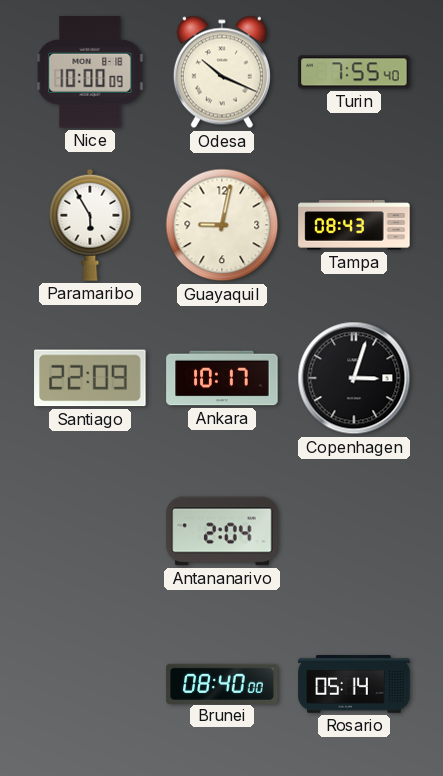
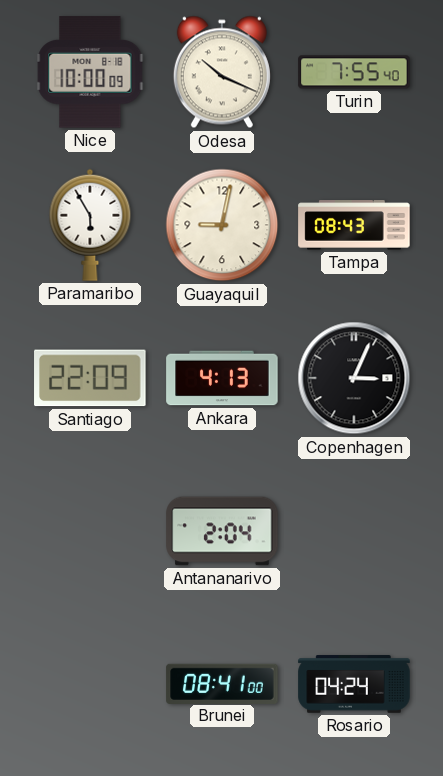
Ankara: 10:17 -> 4:13 (222, 378)
Copenhagen: 3:03 -> 3:04 (354, 378)
Brunei: 08:40 -> 08:41 (222, 683)
Rosario: 05:14 -> 04:24 (354, 684)
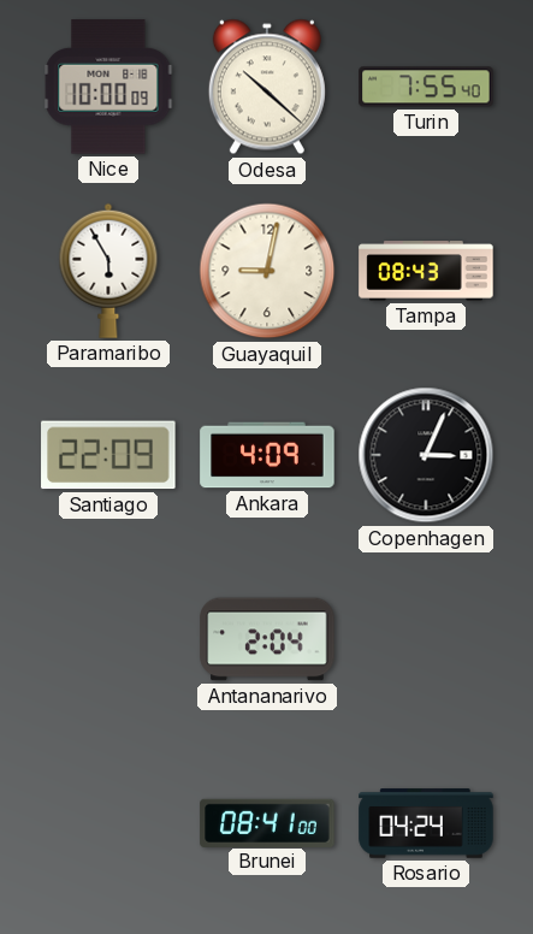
Odesa: 10:19 -> 10:22 (267, 87)
Ankara: 4:13 -> 4:09 (267, 455)
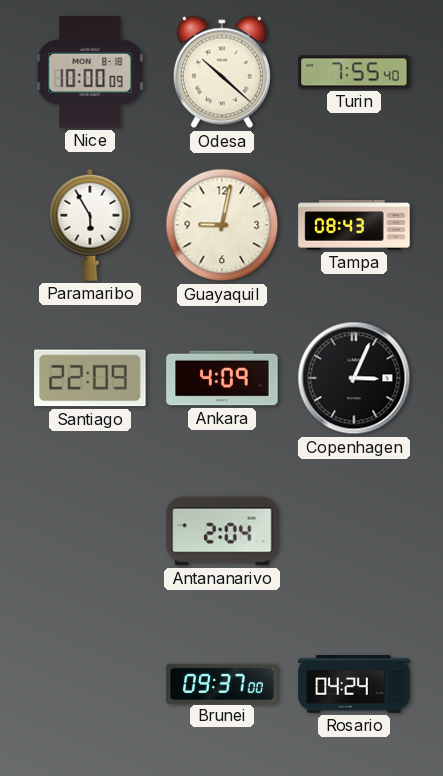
Brunei: 08:41 -> 09:37 (222, 683)
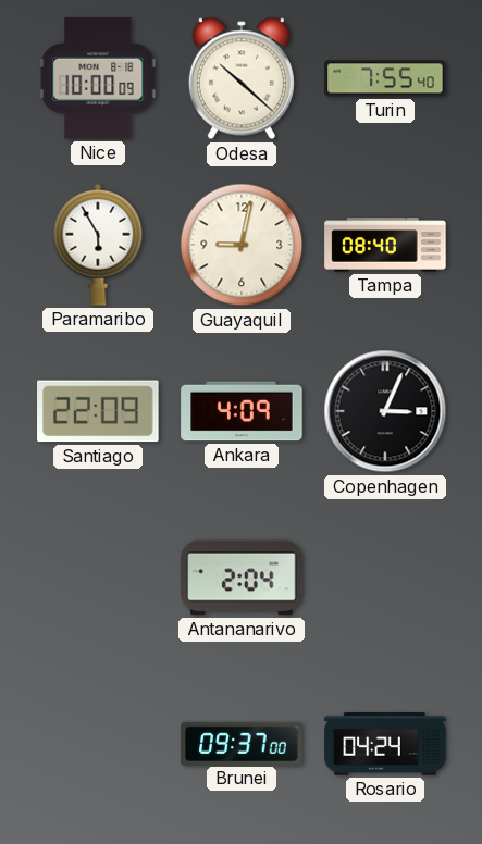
Tampa: 08:43 -> 08:40 (385, 245)
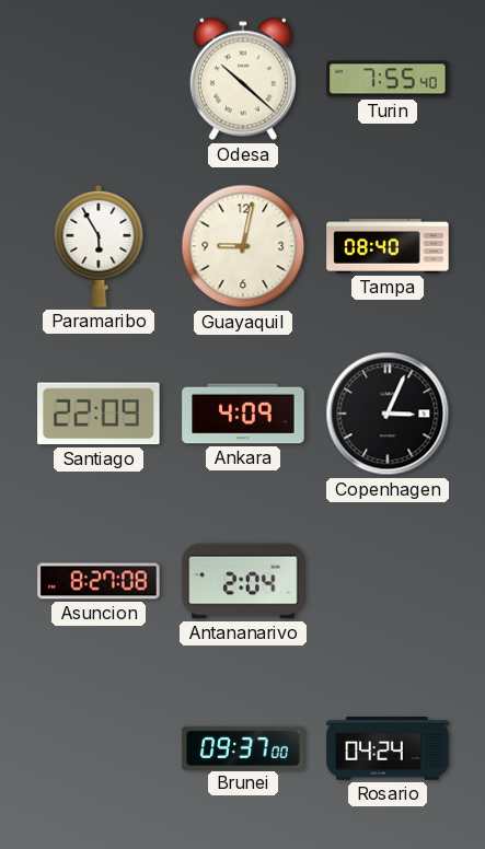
Nice: 10:00 -> none (98, 78)
Asuncion: none -> 8:27 (99, 581)
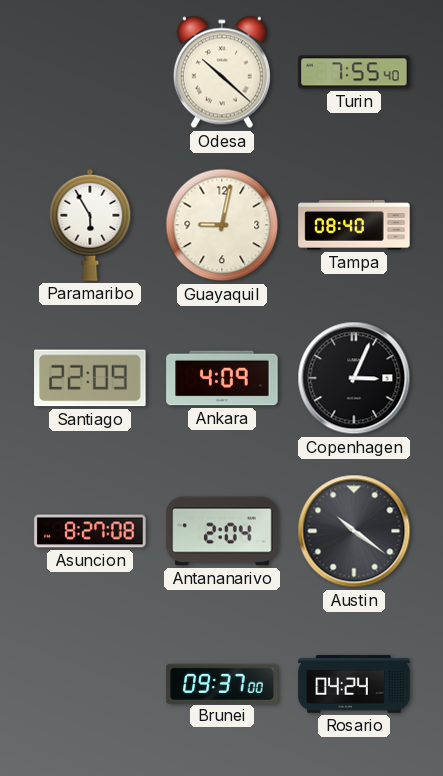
Austin: none -> 10:21 (354, 531)
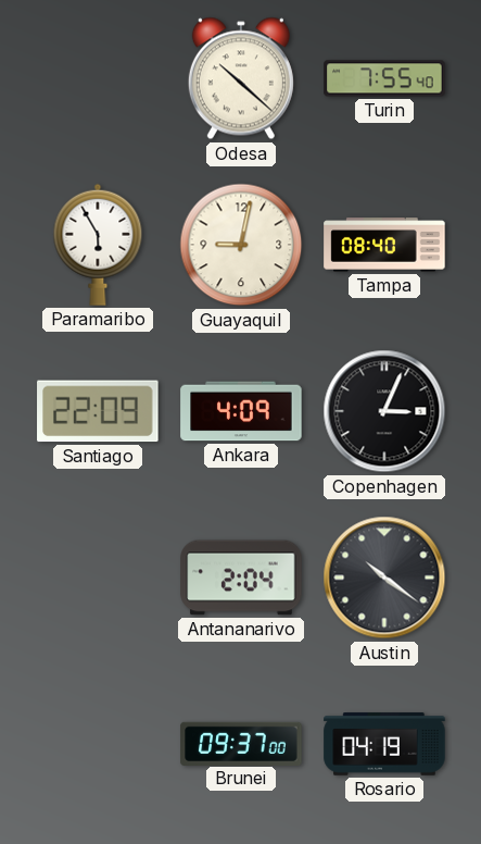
Asuncion: 8:27 -> none (90, 531)
Rosario: 04:24 -> 04:19 (384, 744)
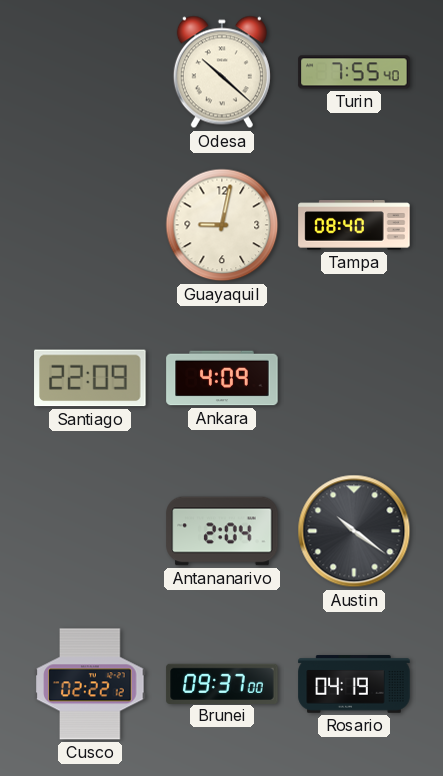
Paramaribo: 5:55 -> none (98, 245)
Copenhagen: 3:04 -> none (384, 411)
Cusco: none -> 02:22 (90, 684)
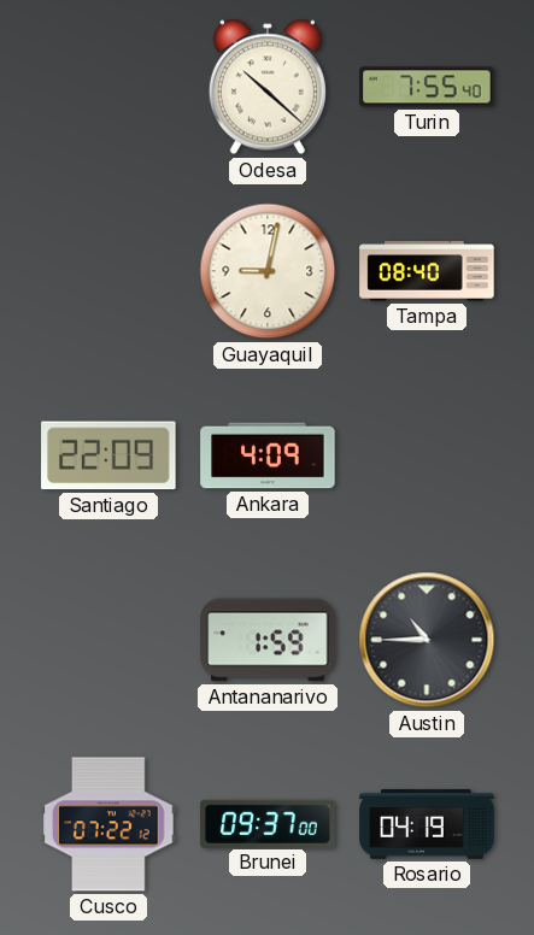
Antananarivo: 2:04 -> 1:59 (268, 640)
Austin: 10:21 -> 10:45 (427, 640)
Cusco: 02:22 -> 07:22 (108, 824)
